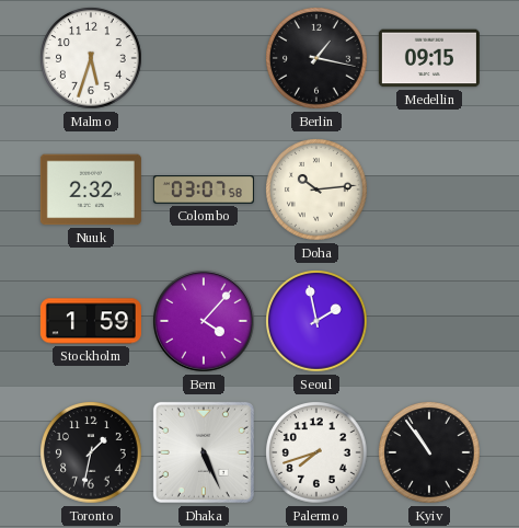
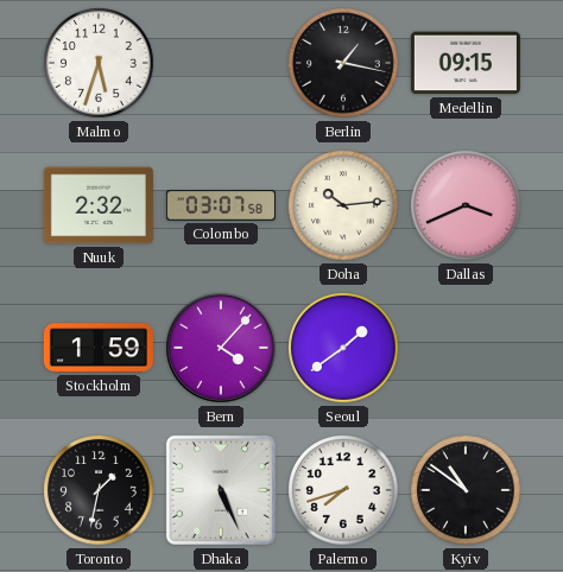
Dallas: none -> 3:41 (466, 205)
Seoul: 1:58 -> 1:39 (343, 348)
Kyiv: 10:54 -> 10:51 (466, 490)
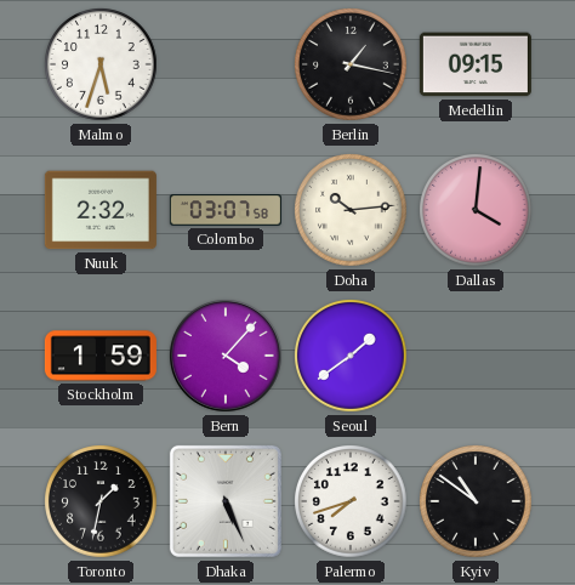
Dallas: 3:41 -> 4:01 (476, 210)
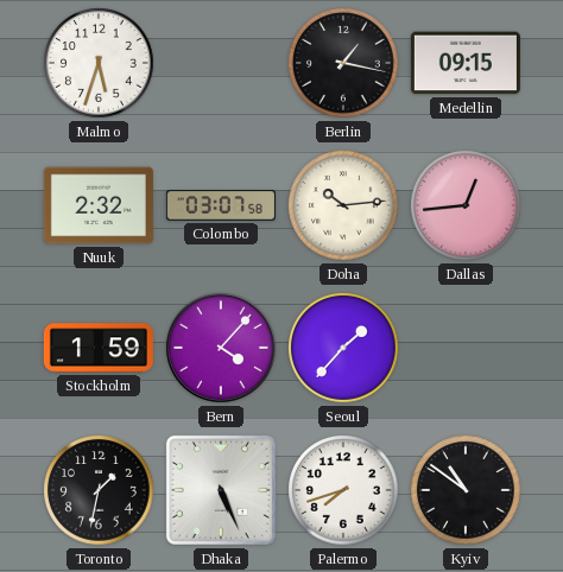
Dallas: 4:01 -> 12:44 (466, 205)
Seoul: 1:39 -> 1:37 (343, 348)
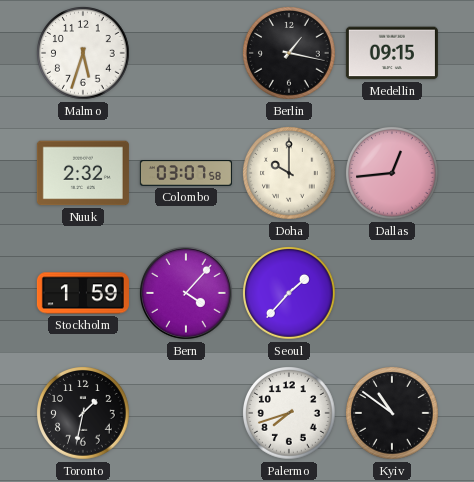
Doha: 10:14 -> 10:00 (289, 173)
Dhaka: 5:26 -> none (221, 490)
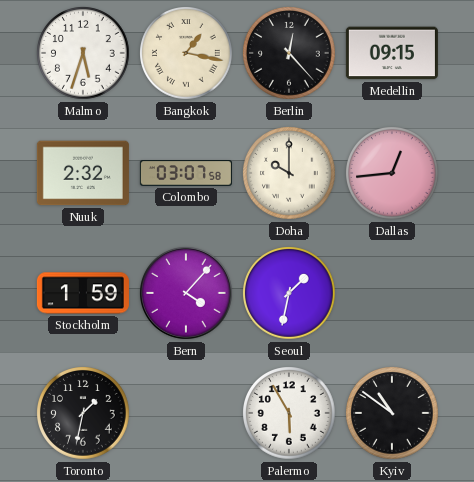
Bangkok: none -> 1:17 (186, 53)
Berlin: 1:17 -> 12:23 (289, 53)
Seoul: 1:37 -> 1:32 (289, 293)
Palermo: 7:42 -> 5:55 (289, 413)
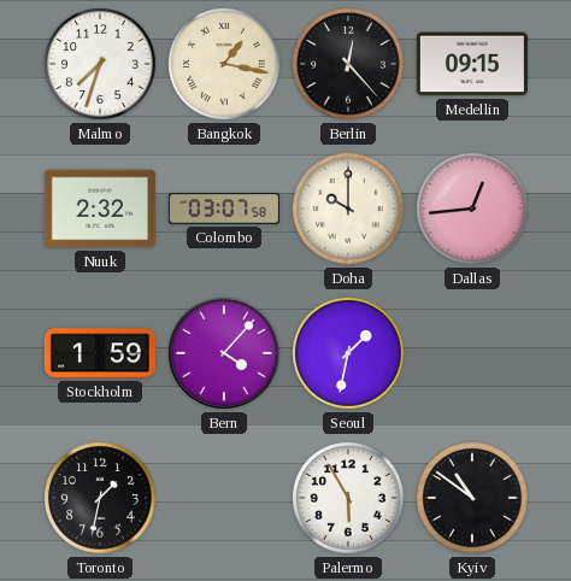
Malmo: 5:33 -> 7:33 (100, 64)
